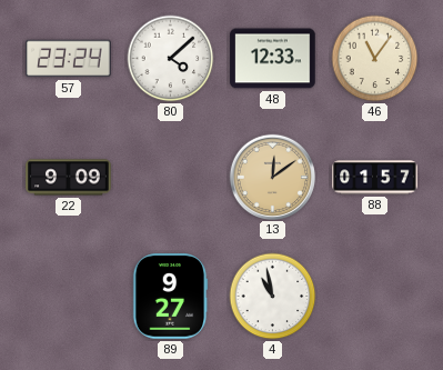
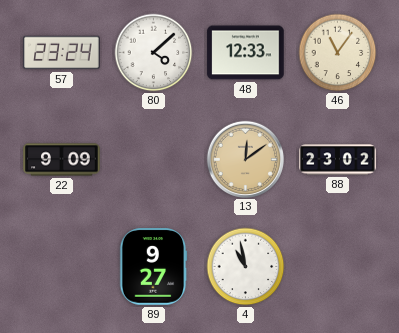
88: 01:57 -> 23:02 (338, 160)
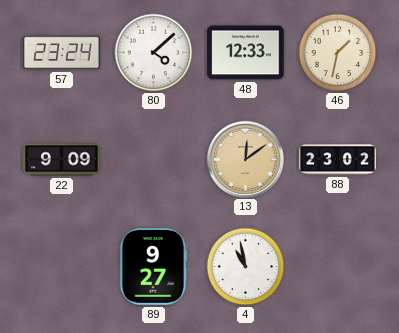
46: 11:06 -> 1:32 (338, 53)
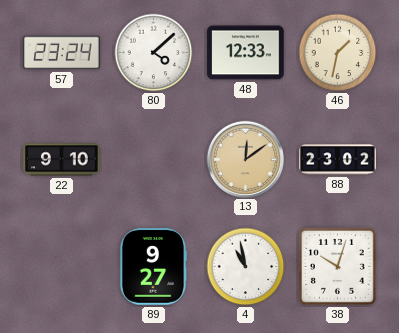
22: 9:09 -> 9:10 (62, 160)
38: none -> 10:03 (337, 266)
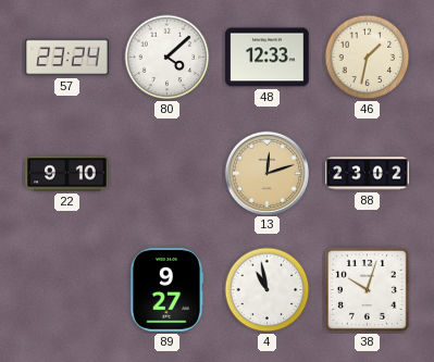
13: 12:09 -> 12:12 (266, 173)
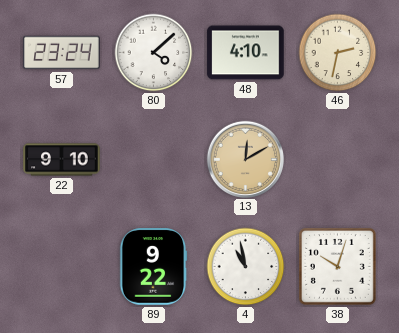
48: 12:33 -> 4:10 (246, 53)
46: 1:32 -> 2:32 (338, 53)
13: 12:12 -> 12:10 (245, 159)
88: 23:02 -> none (368, 174)
89: 9:27 -> 9:22 (153, 267)
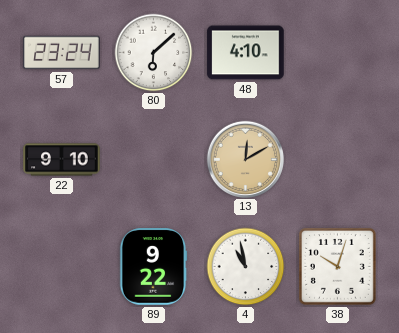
80: 4:08 -> 6:08 (154, 53)
46: 2:32 -> none (338, 53)
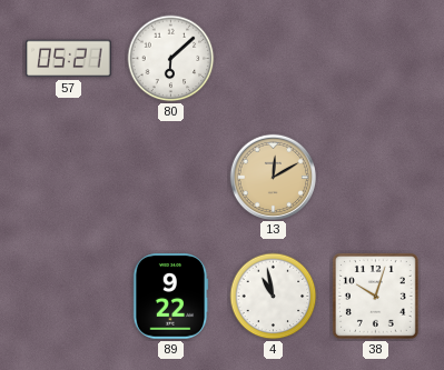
57: 23:24 -> 05:21 (69, 59)
48: 4:10 -> none (246, 53)
22: 9:10 -> none (62, 160)
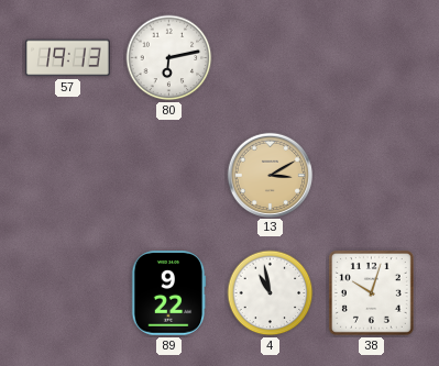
57: 05:21 -> 19:13 (68, 58)
80: 6:08 -> 6:13 (169, 58)
13: 12:10 -> 3:10 (270, 175)
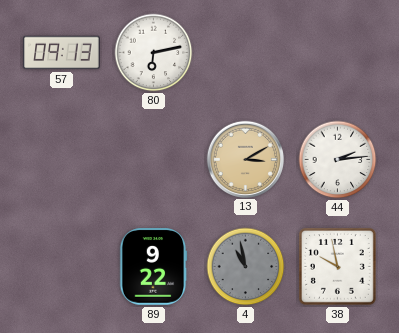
57: 19:13 -> 09:13 (62, 53)
44: none -> 2:14 (338, 160)
4 dial: white -> grey (246, 267)
38: 10:03 -> 9:58 (337, 266)
